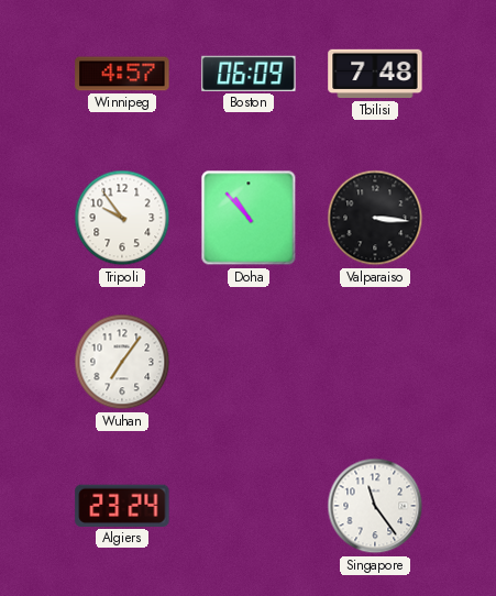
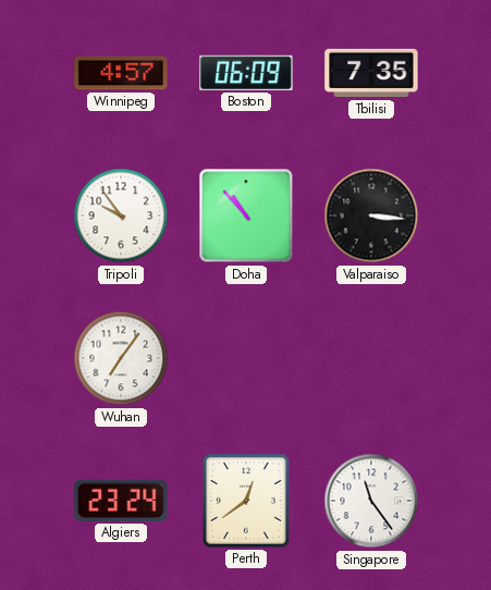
Tbilisi: 7:48 -> 7:35 (371, 73)
Perth: none -> 12:39 (247, 502)
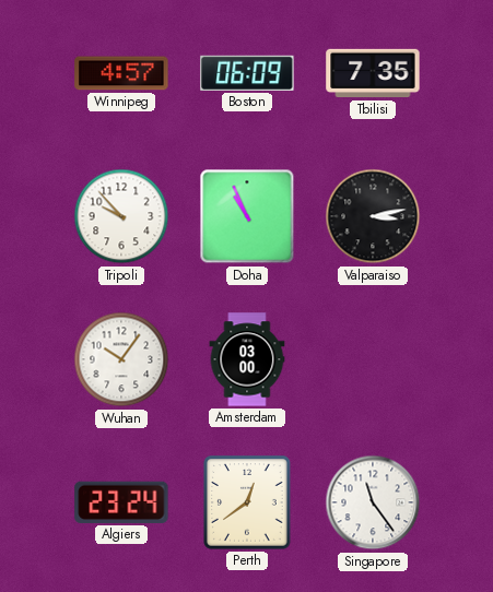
Tripoli: 9:54 -> 9:53 (121, 216)
Doha: 10:53 -> 10:56 (247, 216)
Valparaiso: 3:16 -> 3:13 (373, 216)
Wuhan: 7:06 -> 10:06 (121, 359)
Amsterdam: none -> 03:00 (247, 359)
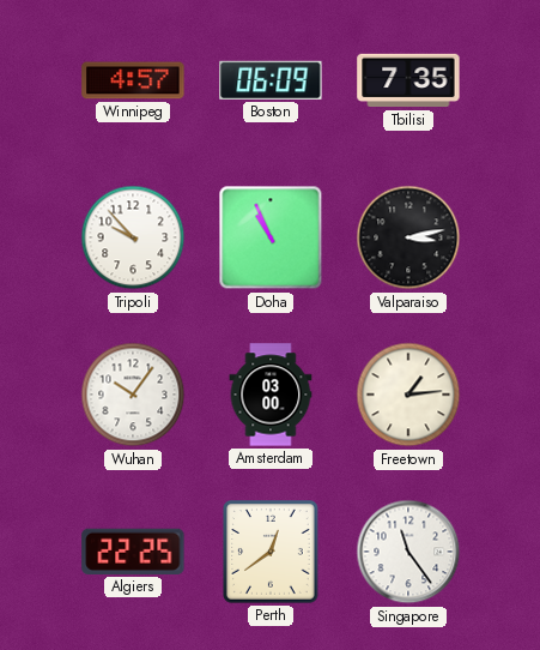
Freetown: none -> 1:14 (408, 395)
Algiers: 23:24 -> 22:25 (133, 552)
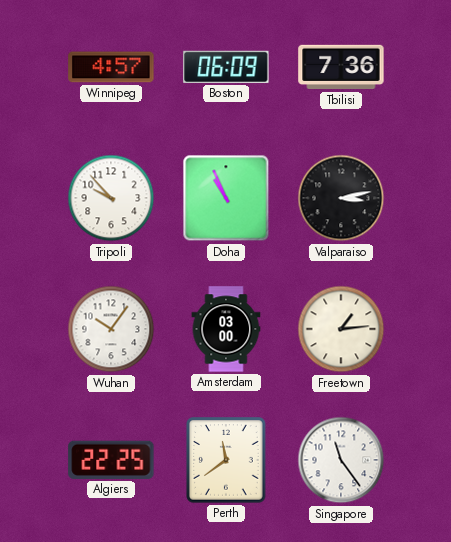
Tbilisi: 7:35 -> 7:36 (341, 67)
Perth: 12:39 -> 11:39 (227, 461)
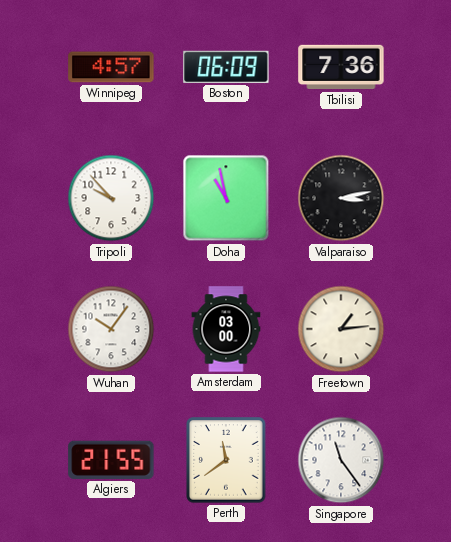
Doha: 10:56 -> 10:58 (226, 198)
Algiers: 22:25 -> 21:55 (111, 460)
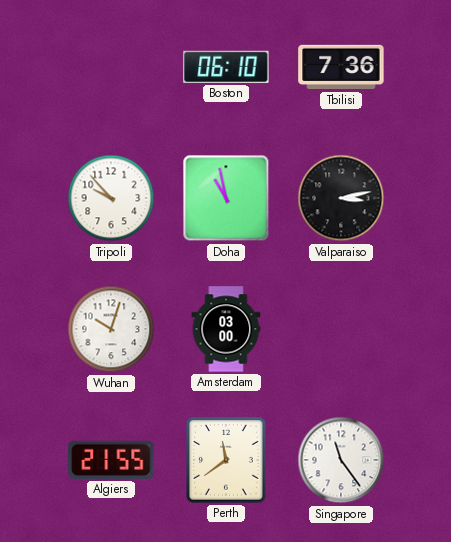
Winnipeg: 4:57 -> none (111, 67)
Boston: 06:09 -> 06:10 (226, 67)
Wuhan: 10:06 -> 10:03 (111, 329)
Freetown: 1:14 -> none (341, 329)
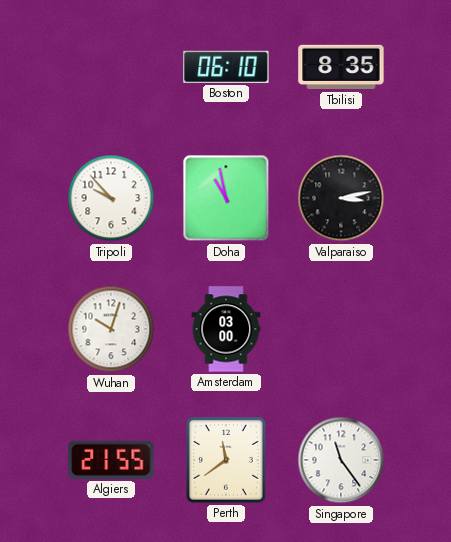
Tbilisi: 7:36 -> 8:35 (341, 67)
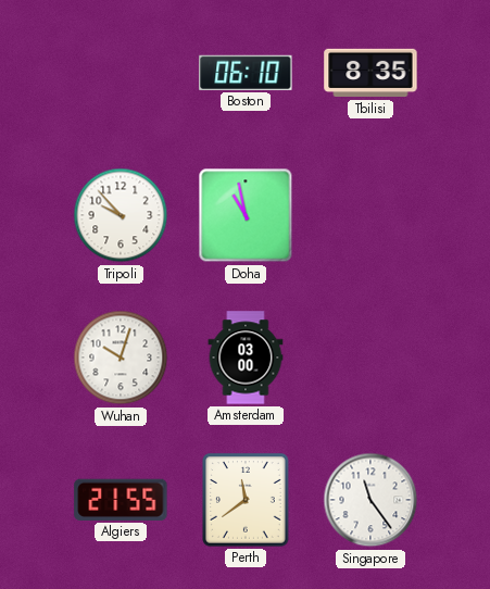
Valparaiso: 3:13 -> none (341, 198)
